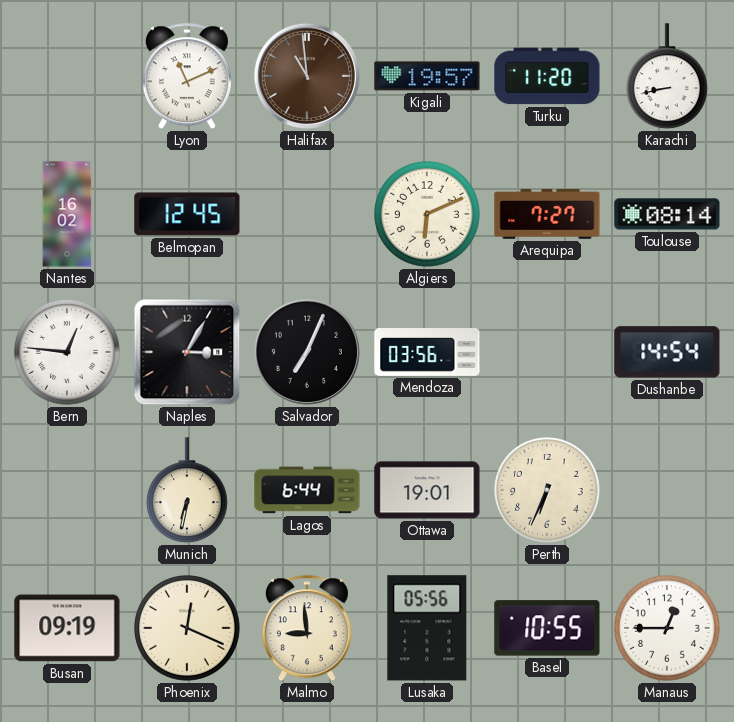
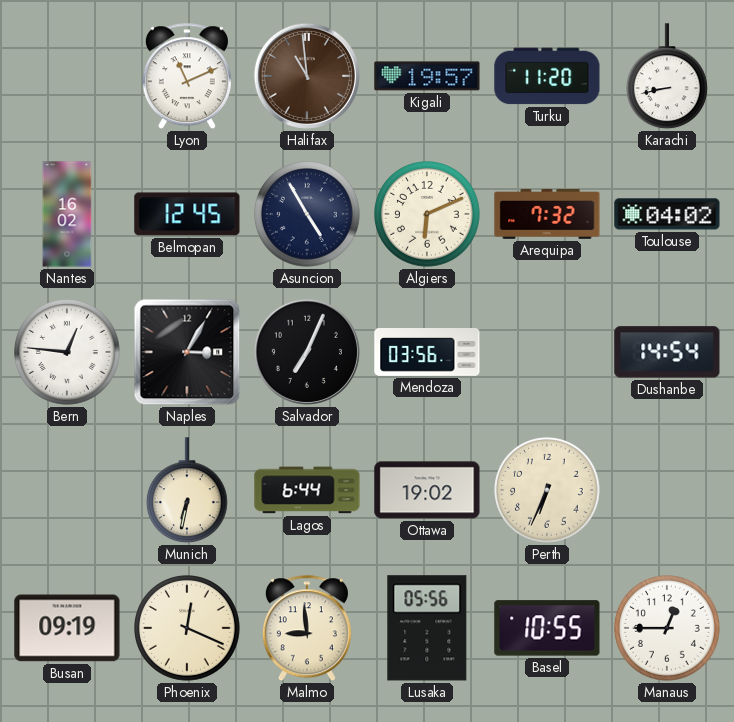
Asuncion: none -> 4:55 (308, 215)
Arequipa: 7:27 -> 7:32 (547, 214)
Toulouse: 08:14 -> 04:02 (667, 214)
Ottawa: 19:01 -> 19:02 (427, 490)
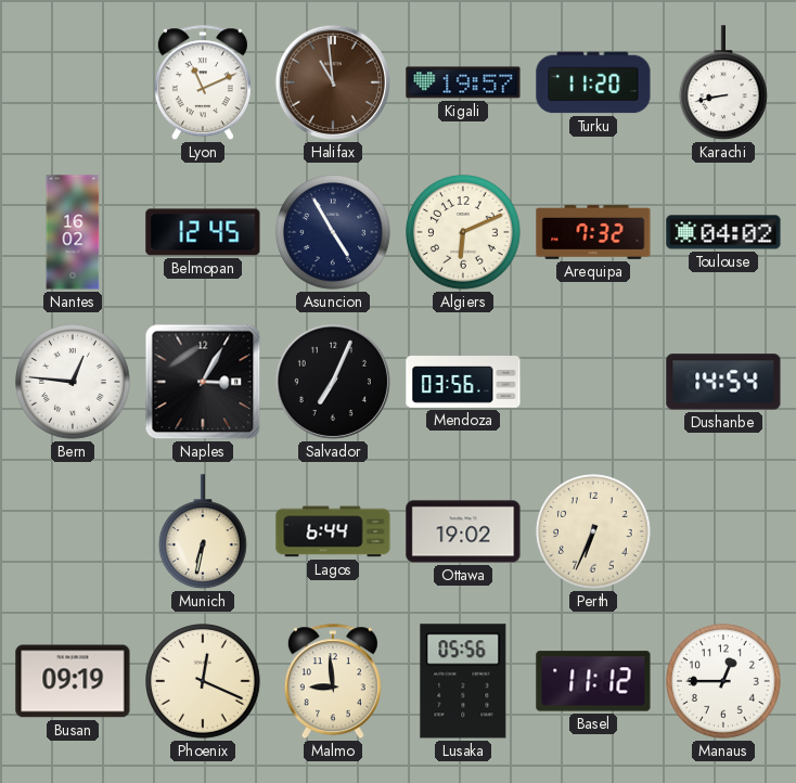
Basel: 10:55 -> 11:12 (593, 681)
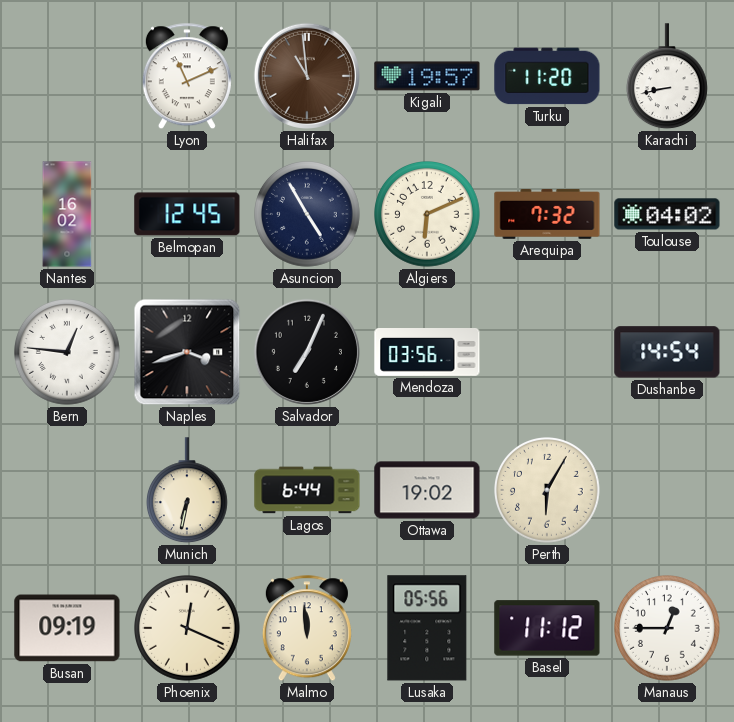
Naples: 3:05 -> 3:42 (187, 352)
Perth: 6:34 -> 6:05 (548, 491)
Malmo: 8:59 -> 11:59 (307, 629)
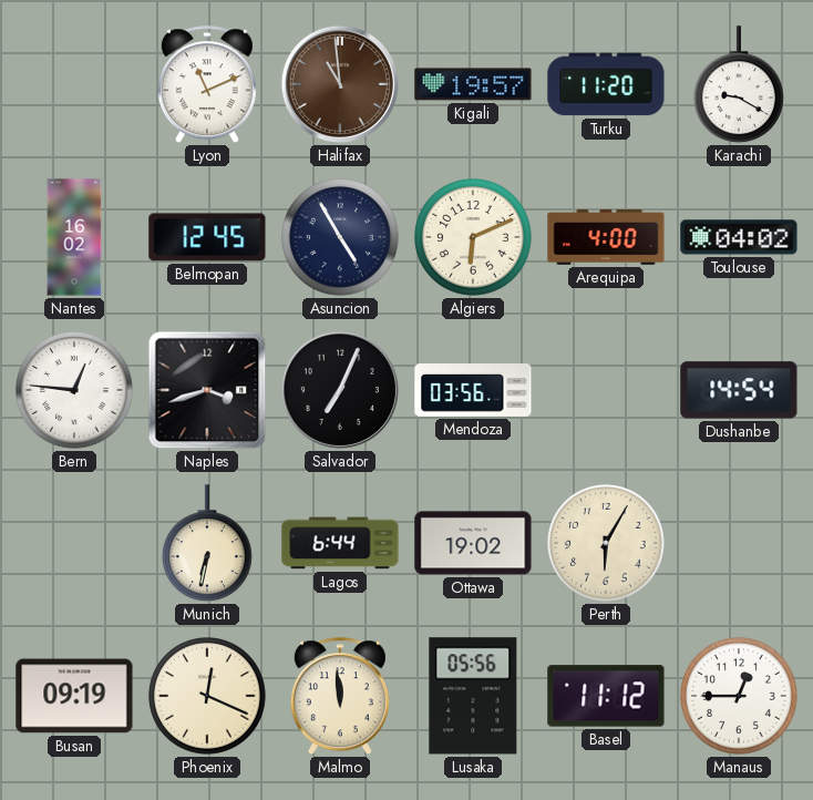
Karachi: 8:43 -> 9:20 (739, 85)
Arequipa: 7:32 -> 4:00 (606, 237)
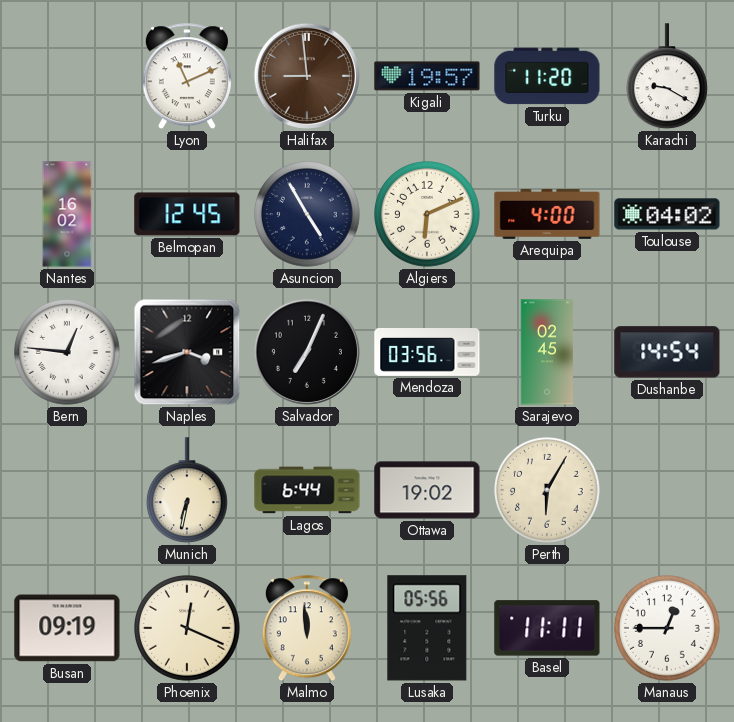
Halifax: 10:59 -> 8:59 (307, 76)
Sarajevo: none -> 02:45 (546, 352)
Basel: 11:12 -> 11:11 (547, 628)
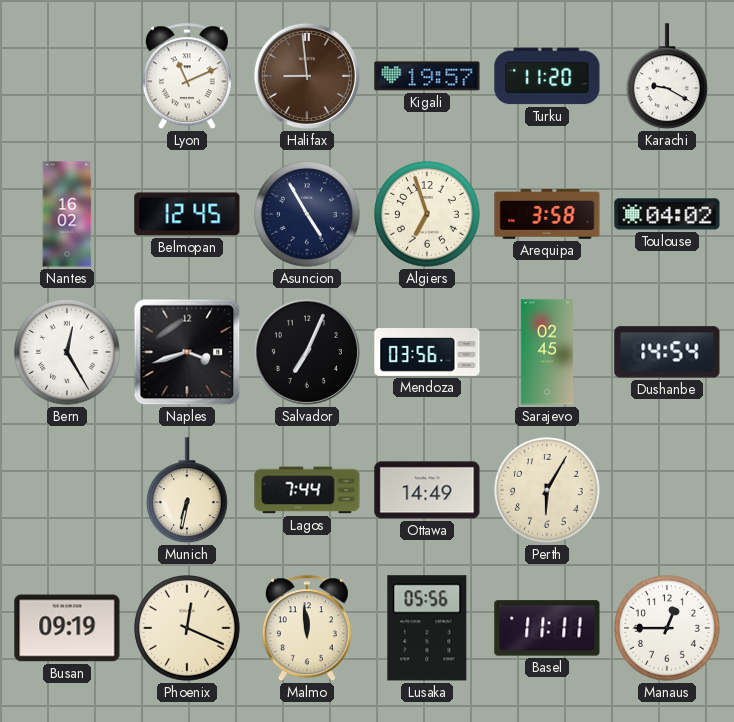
Algiers: 6:11 -> 6:57 (428, 215)
Arequipa: 4:00 -> 3:58 (547, 214)
Bern: 12:46 -> 12:25 (68, 353)
Lagos: 6:44 -> 7:44 (307, 490)
Ottawa: 19:02 -> 14:49 (427, 490)
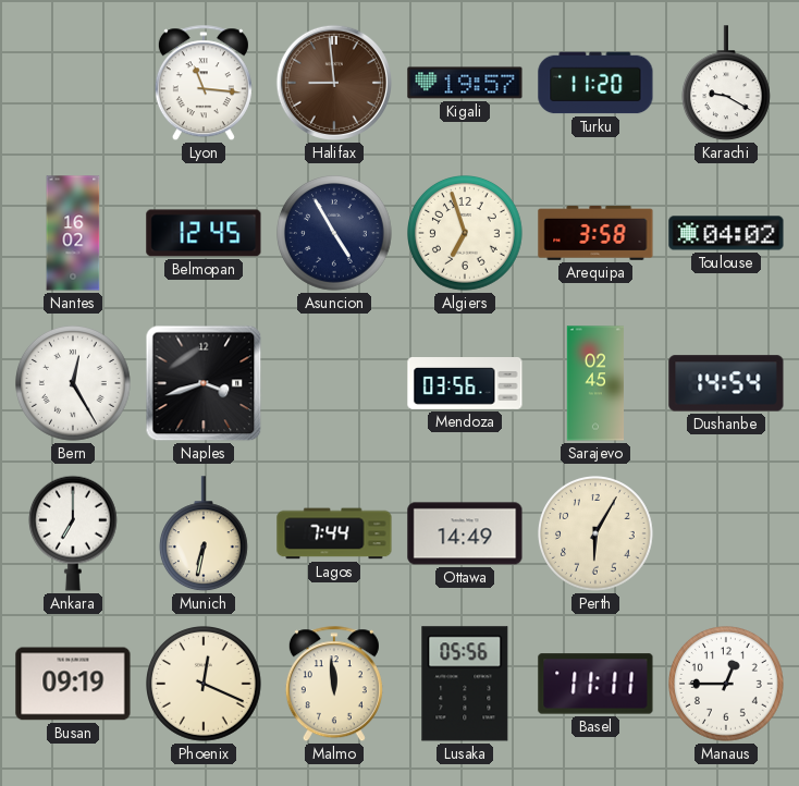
Lyon: 11:11 -> 11:16 (204, 84)
Salvador: 7:04 -> none (307, 352)
Ankara: none -> 7:00 (73, 533)
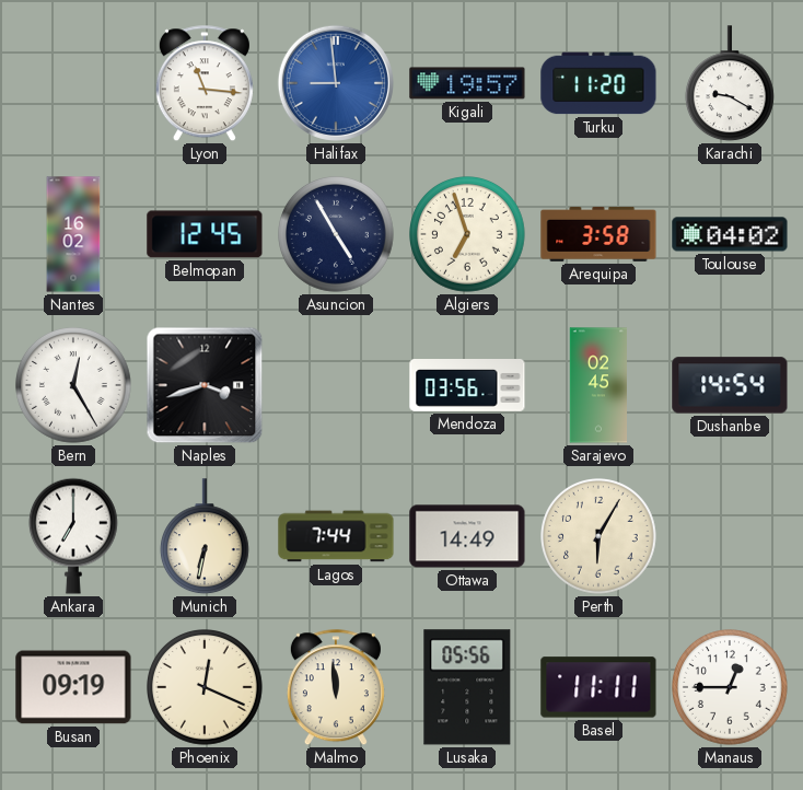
Halifax dial: brown -> blue (336, 83)
